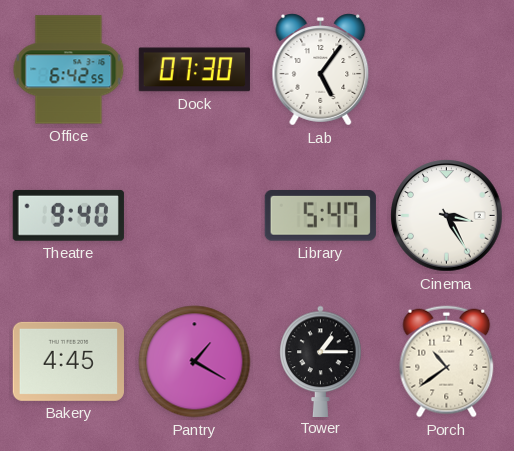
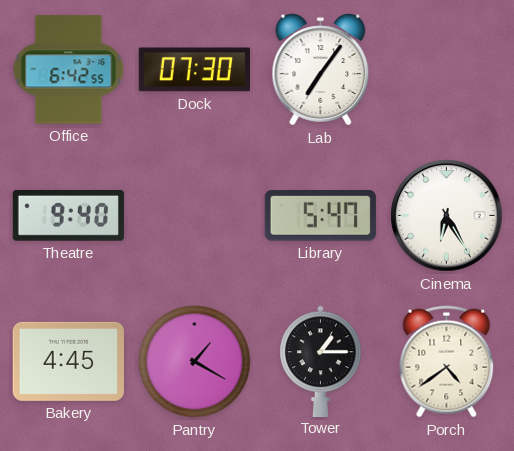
Lab: 5:06 -> 7:06 (321, 70)
Cinema: 3:25 -> 6:25 (447, 216)
Porch: 10:39 -> 4:39 (447, 362)
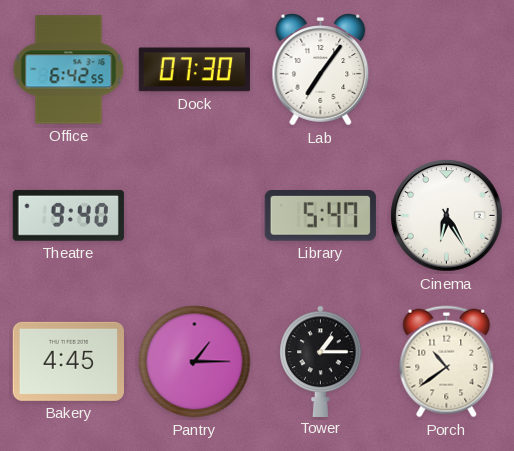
Pantry: 1:20 -> 1:15 (195, 362)
Porch: 4:39 -> 10:39 (447, 362)
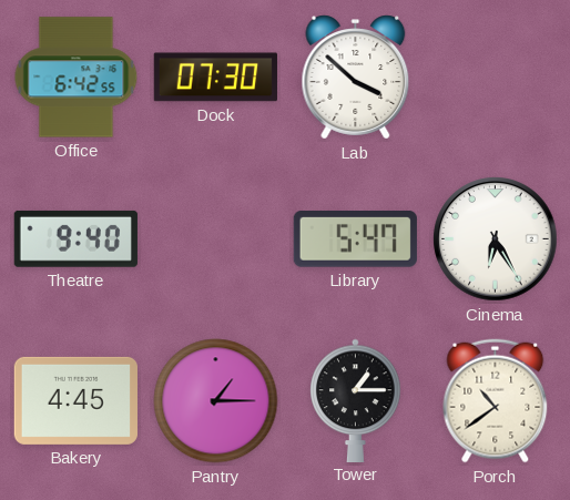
Lab: 7:06 -> 3:52 (356, 78)
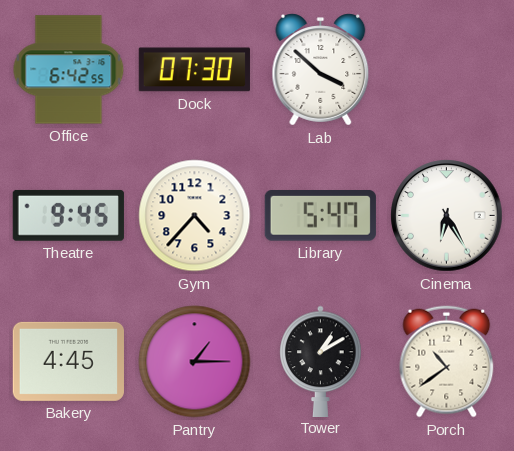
Theatre: 9:40 -> 9:45 (68, 215)
Gym: none -> 4:37 (195, 216)
Tower: 1:15 -> 1:10 (321, 361)
